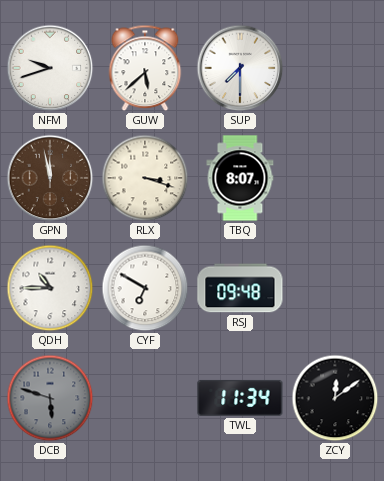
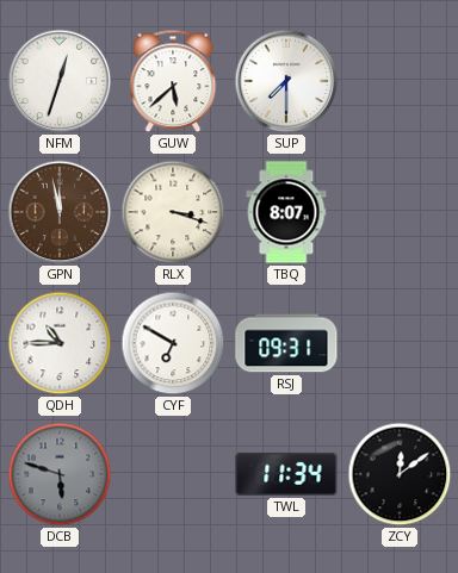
NFM: 9:42 -> 12:33 (60, 81)
RSJ: 09:48 -> 09:31 (286, 343)
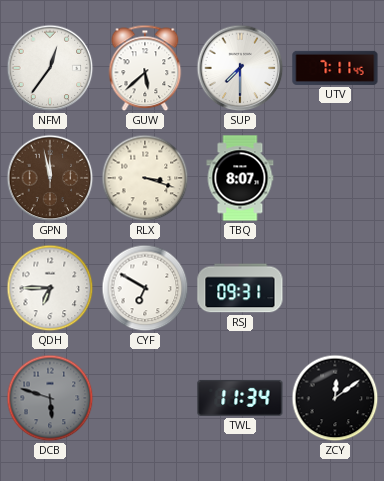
NFM: 12:33 -> 12:36 (50, 68)
UTV: none -> 7:11 (335, 68)
QDH: 10:45 -> 6:45 (50, 288)
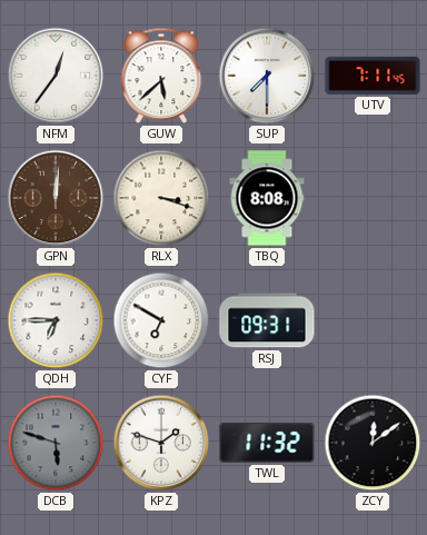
GPN: 11:58 -> 12:01 (56, 198)
TBQ: 8:07 -> 8:08 (267, 198)
KPZ: none -> 1:48 (161, 443)
TWL: 11:34 -> 11:32 (267, 443)
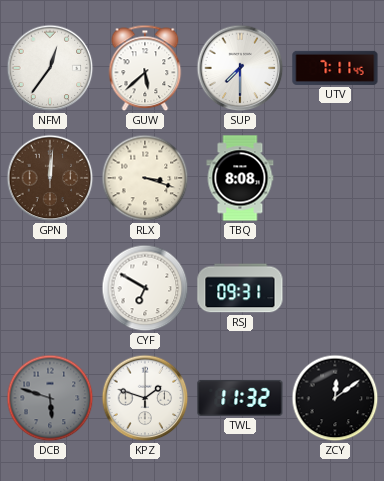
QDH: 6:45 -> none (56, 320)
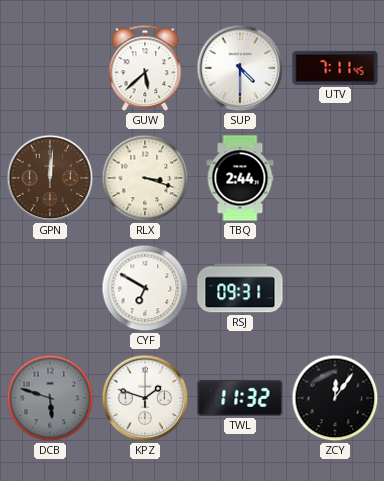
NFM: 12:36 -> none (50, 68)
SUP: 7:30 -> 4:30 (240, 68)
TBQ: 8:08 -> 2:44 (240, 178)
ZCY: 12:09 -> 12:06 (335, 398)
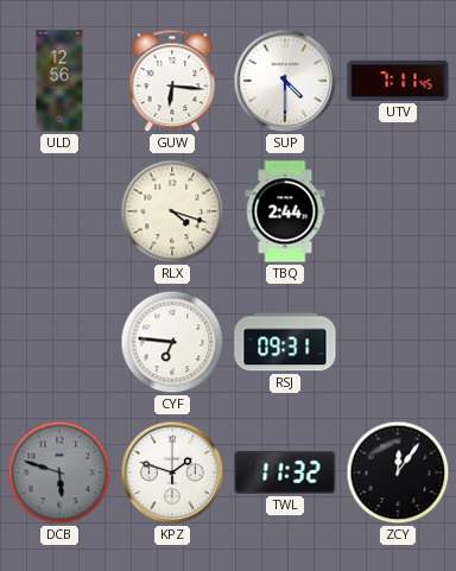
ULD: none -> 12:56 (59, 81)
GUW: 5:38 -> 6:16 (172, 81)
GPN: 12:01 -> none (50, 178)
RLX: 3:18 -> 4:18 (172, 211)
CYF: 6:50 -> 6:46 (172, 342)
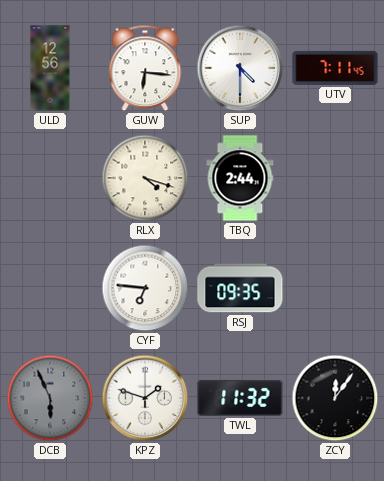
RSJ: 09:31 -> 09:35 (240, 288)
DCB: 5:48 -> 5:56 (50, 398)
